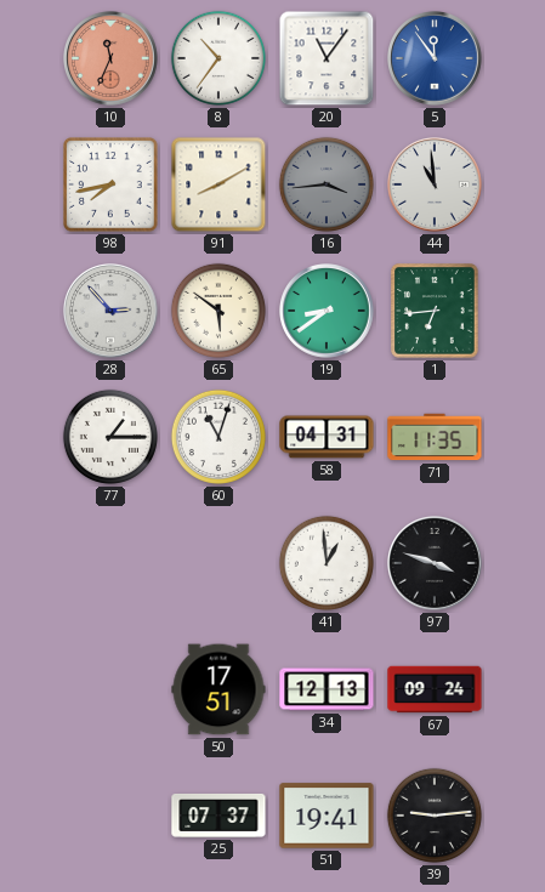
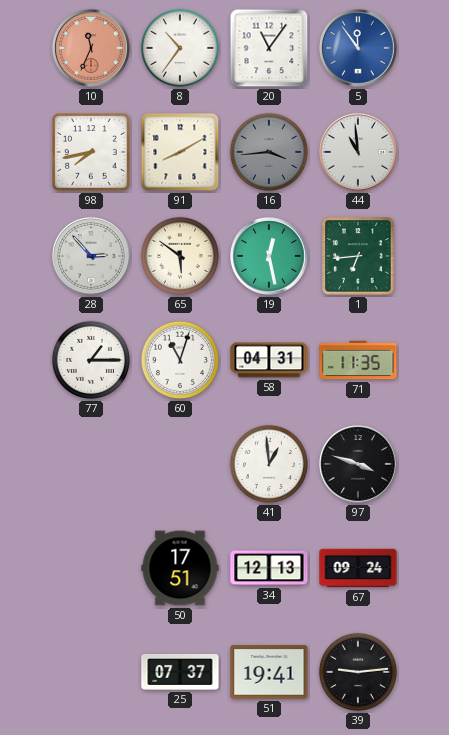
19: 8:39 -> 12:28 (270, 257)
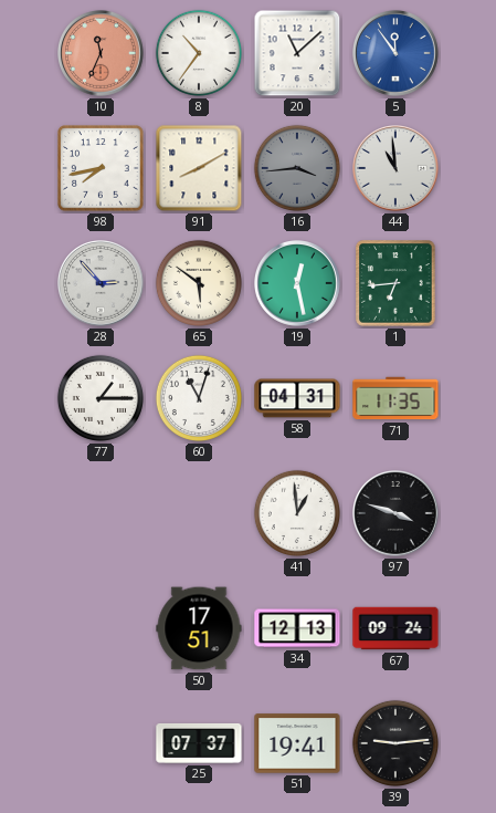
20: 11:06 -> 11:08 (297, 53)
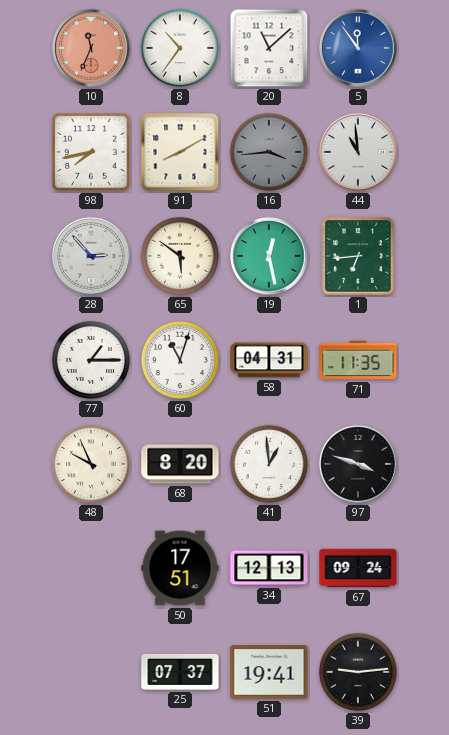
48: none -> 9:56 (91, 464)
68: none -> 8:20 (180, 464)
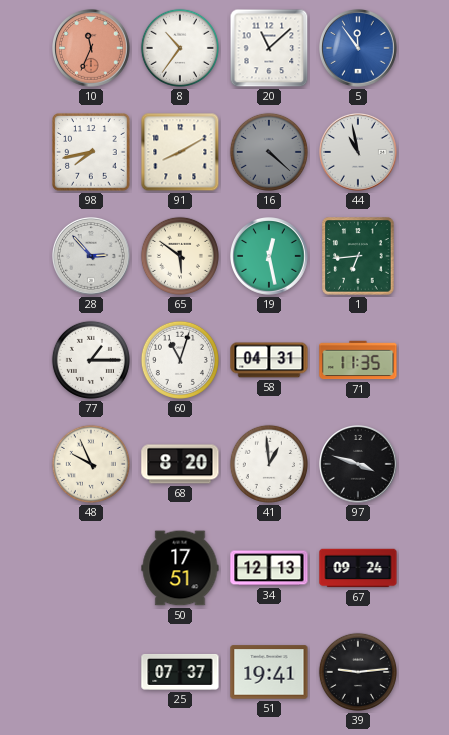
16: 3:44 -> 4:22 (269, 152)
44: 10:59 -> 10:58 (359, 153)
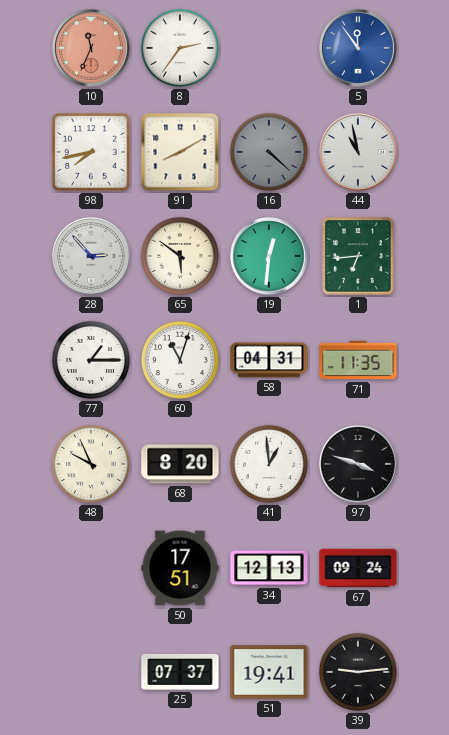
8: 10:36 -> 2:36 (180, 48)
20: 11:08 -> none (269, 48)
19: 12:28 -> 12:31 (270, 257)
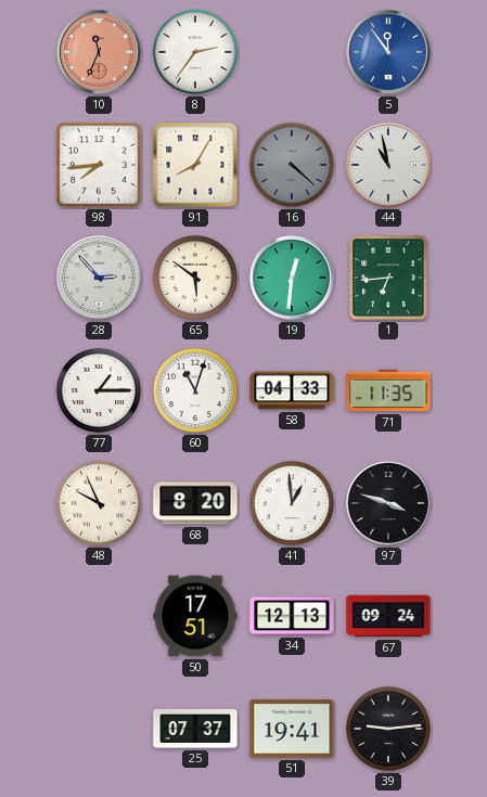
98: 7:43 -> 7:44 (99, 165)
91: 8:10 -> 8:05 (195, 165)
58: 04:31 -> 04:33 (292, 390)
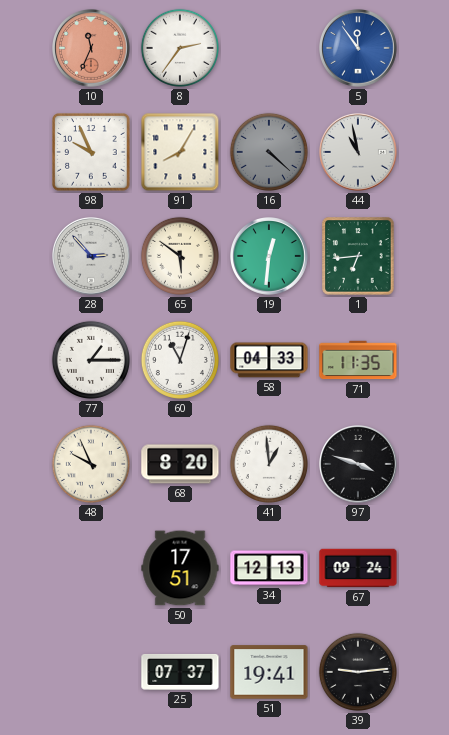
98: 7:44 -> 9:56 (91, 152)
